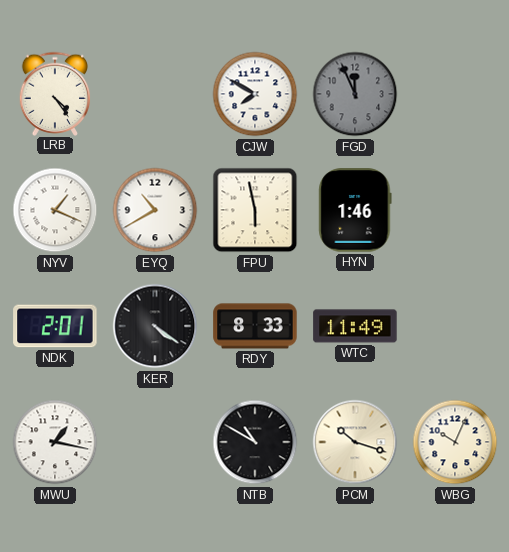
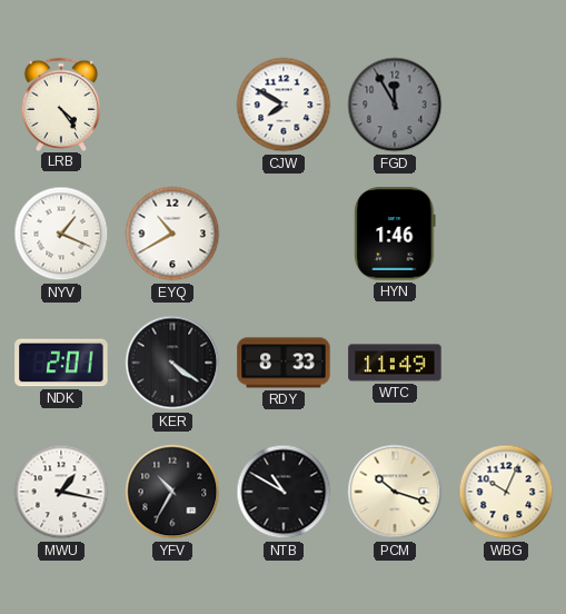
FGD: 11:56 -> 11:55 (395, 105)
FPU: 5:58 -> none (255, 210)
YFV: none -> 10:35 (172, 492)
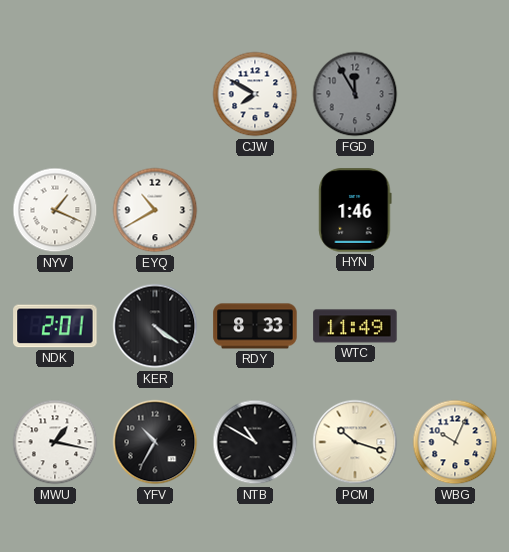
LRB: 4:24 -> none (61, 103)
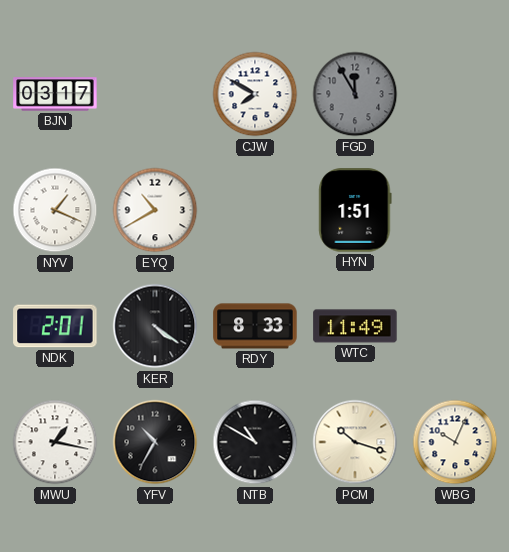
BJN: none -> 03:17 (55, 94)
HYN: 1:46 -> 1:51 (355, 210)
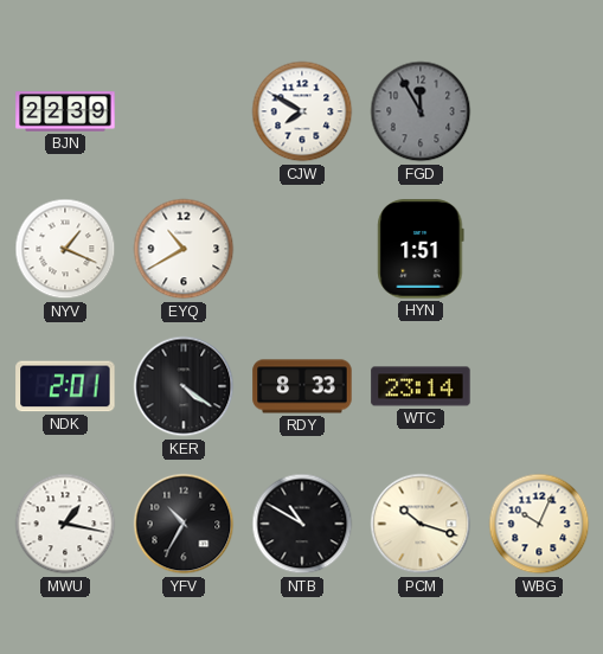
BJN: 03:17 -> 22:39 (65, 111)
WTC: 11:49 -> 23:14 (421, 386)
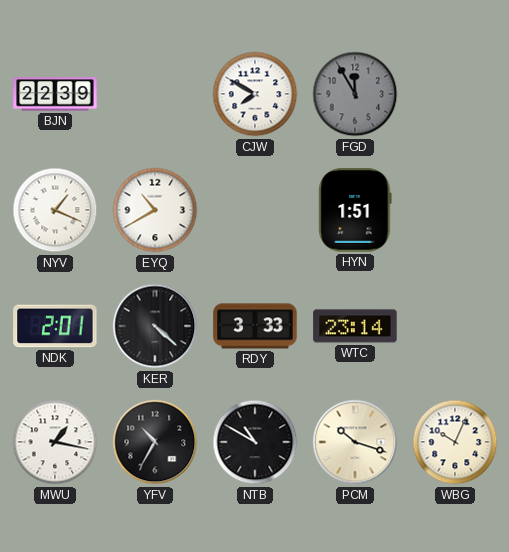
KER: 4:21 -> 4:22 (155, 326)
RDY: 8:33 -> 3:33 (255, 326)
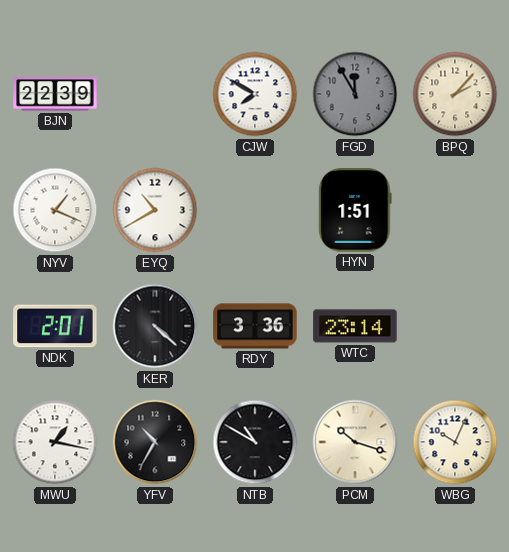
BPQ: none -> 2:07 (455, 94)
RDY: 3:33 -> 3:36 (255, 326)
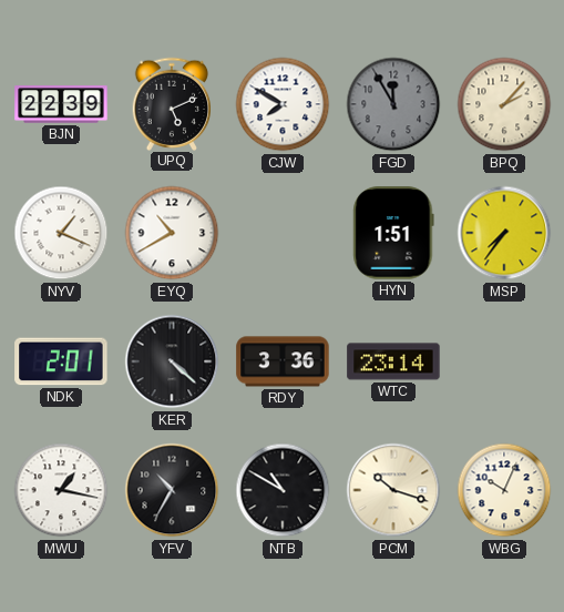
UPQ: none -> 5:11 (172, 103)
MSP: none -> 7:36 (504, 233)
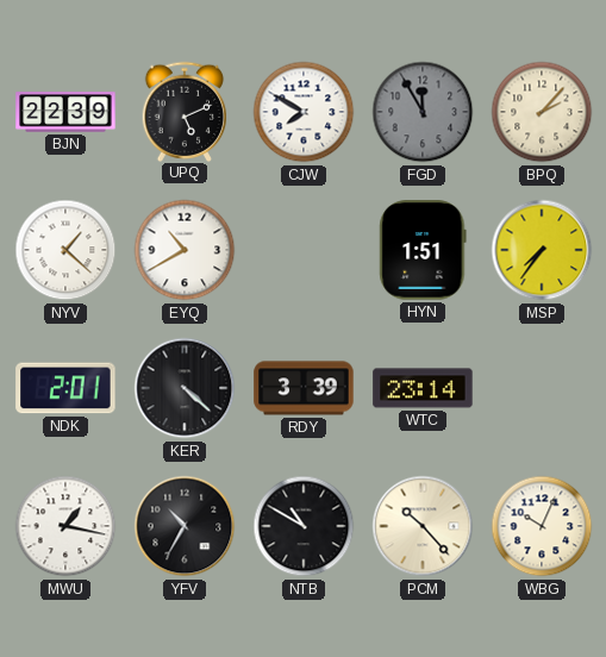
NYV: 1:19 -> 1:22 (65, 250)
RDY: 3:36 -> 3:39 (304, 388)
PCM: 10:18 -> 10:23 (423, 526)
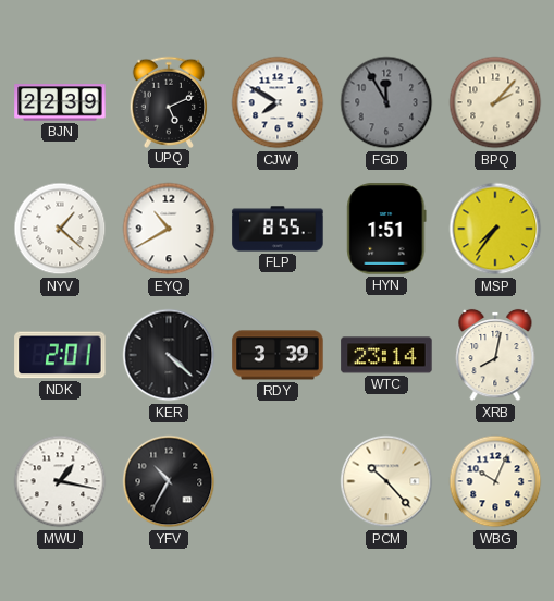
FLP: none -> 8:55 (278, 229)
XRB: none -> 8:02 (495, 355)
NTB: 10:50 -> none (304, 526)
